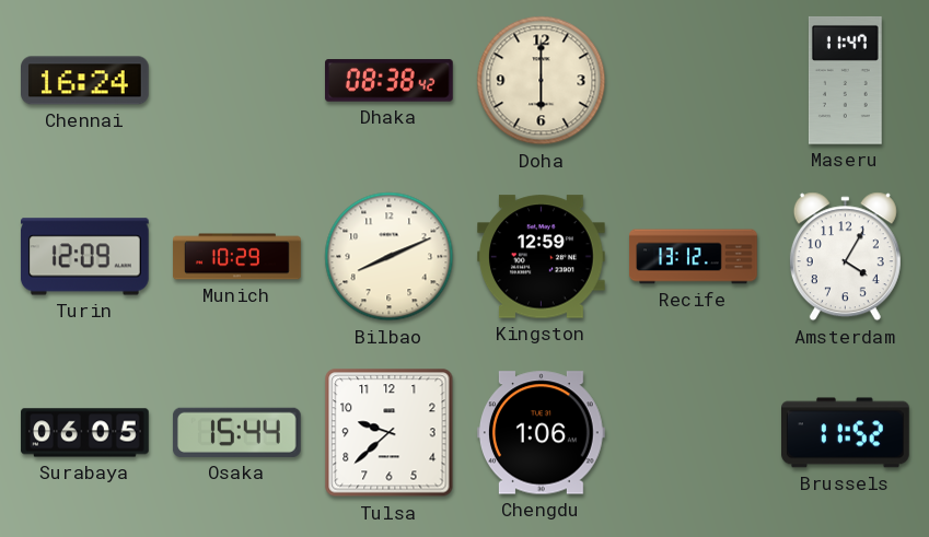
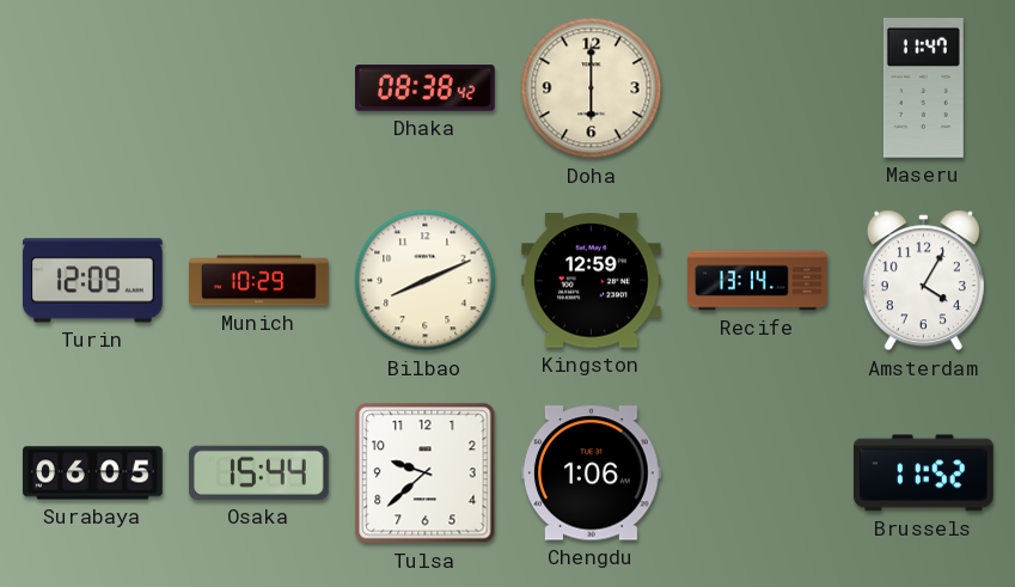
Chennai: 16:24 -> none (85, 81)
Recife: 13:12 -> 13:14 (758, 281)
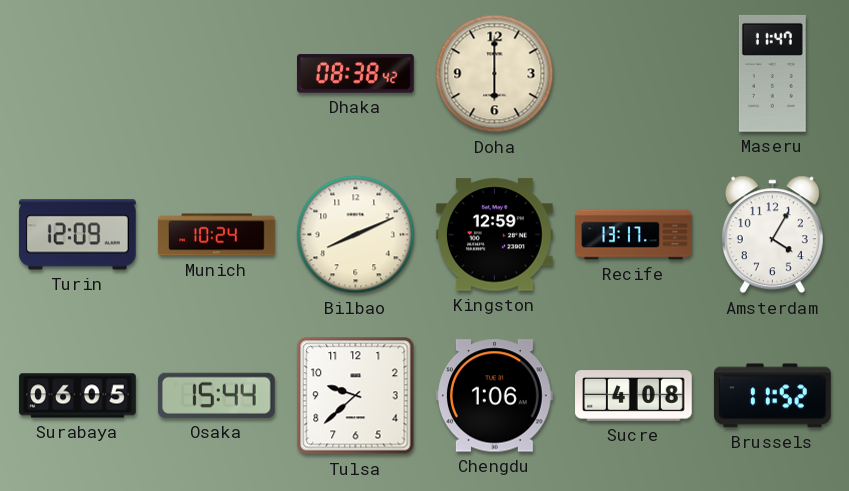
Munich: 10:29 -> 10:24 (217, 235)
Recife: 13:14 -> 13:17 (634, 235)
Sucre: none -> 4:08 (634, 396)
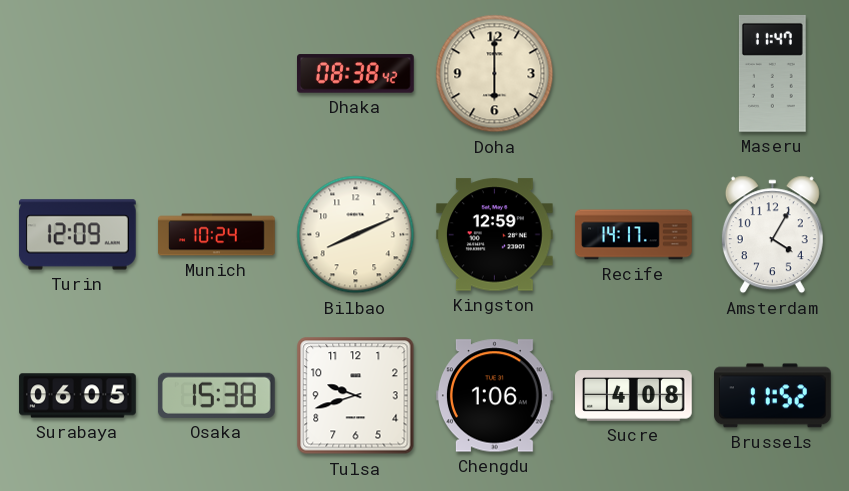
Recife: 13:17 -> 14:17 (634, 235)
Osaka: 15:44 -> 15:38 (216, 395)
Tulsa: 9:38 -> 9:42 (356, 396)
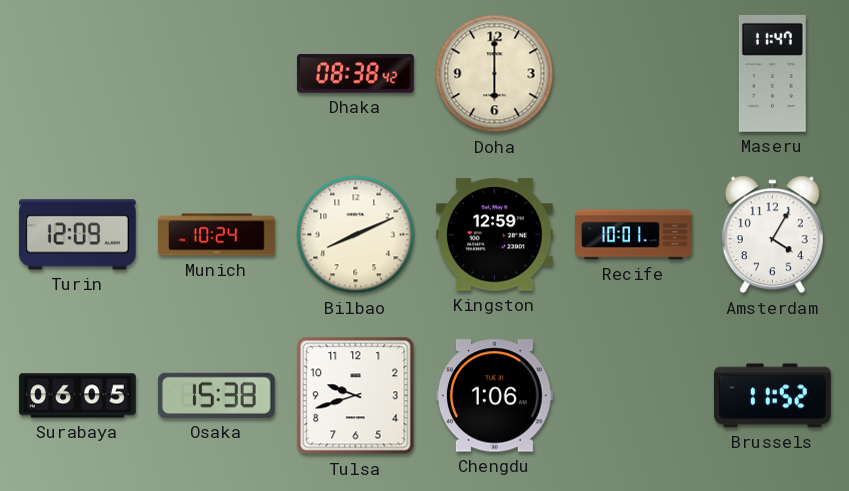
Recife: 14:17 -> 10:01 (634, 235)
Sucre: 4:08 -> none (634, 396)
